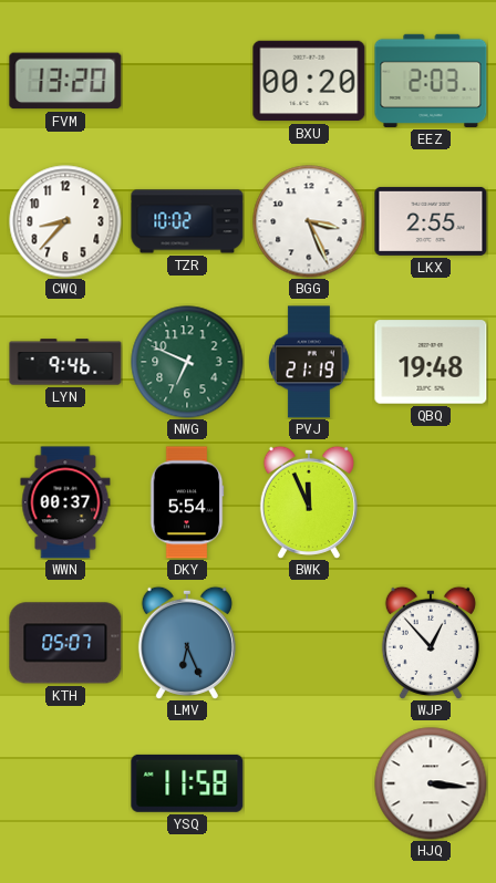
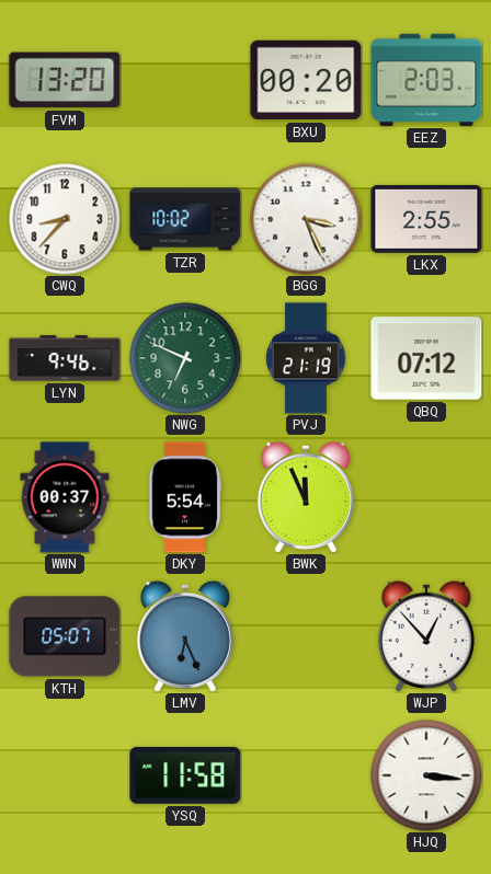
QBQ: 19:48 -> 07:12 (426, 358)
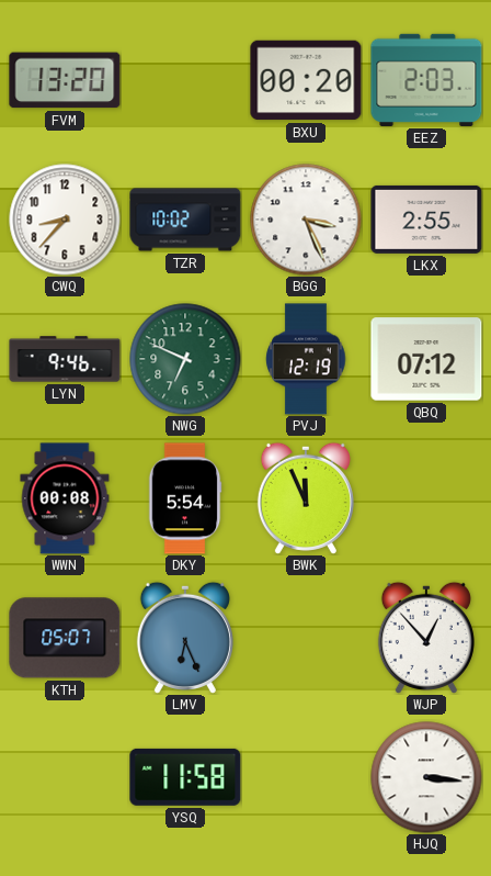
PVJ: 21:19 -> 12:19 (306, 359)
WWN: 00:37 -> 00:08 (65, 498)
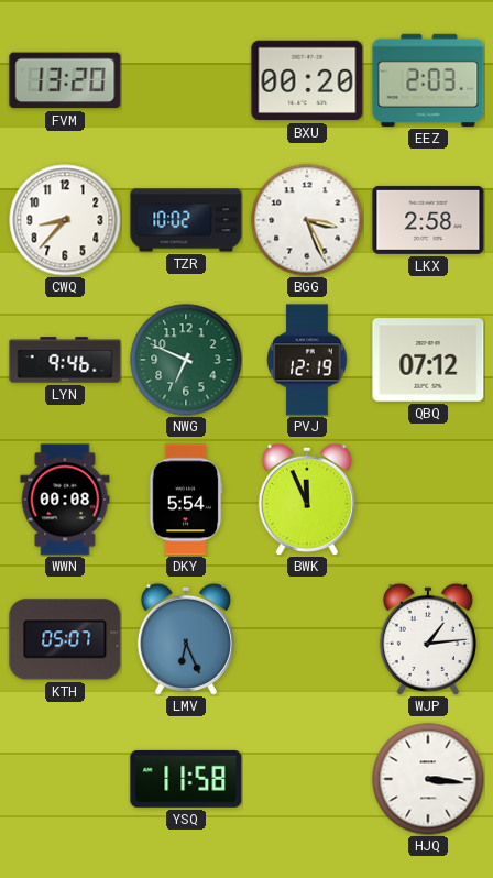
LKX: 2:55 -> 2:58 (428, 220)
WJP: 12:53 -> 1:14 (428, 639)
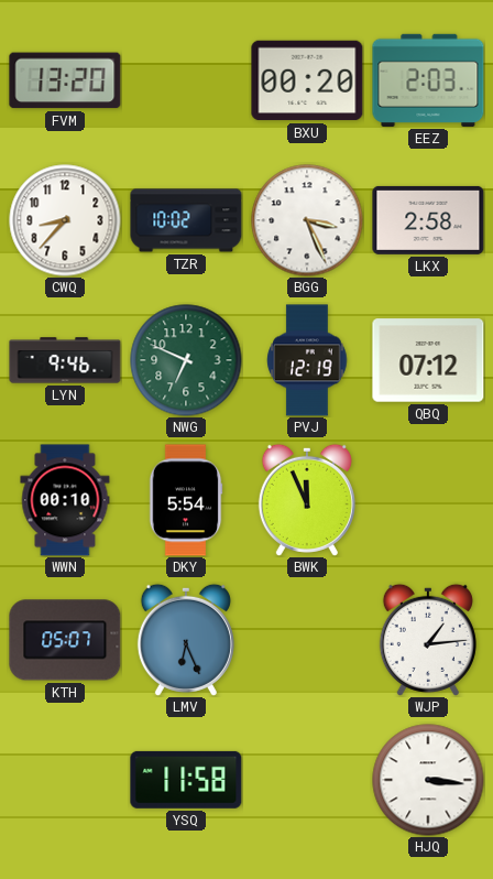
WWN: 00:08 -> 00:10 (65, 500)
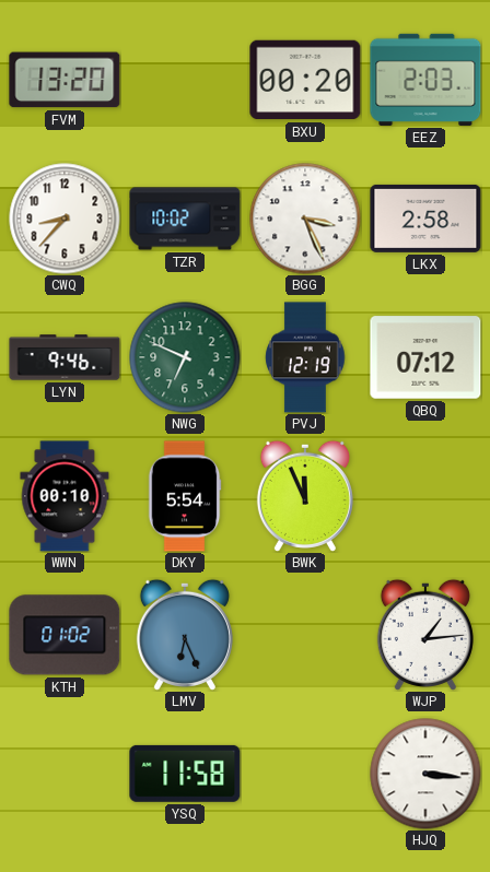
KTH: 05:07 -> 01:02 (65, 635)
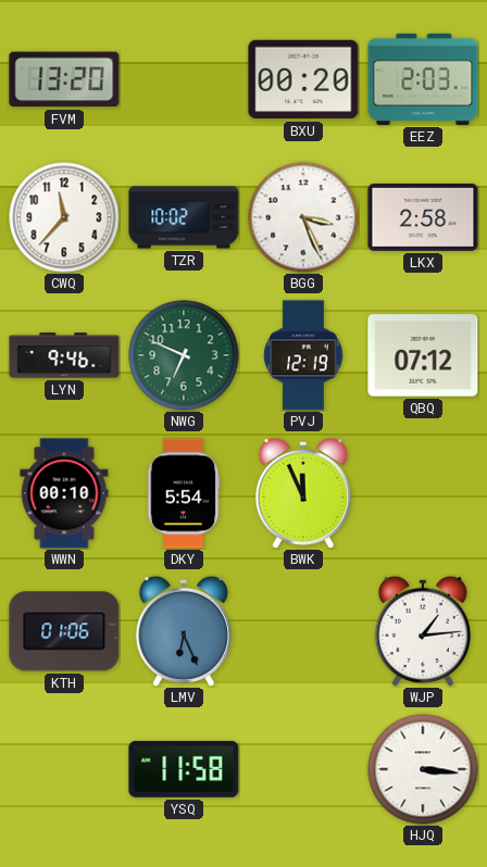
CWQ: 8:37 -> 11:37 (64, 217)
KTH: 01:02 -> 01:06 (64, 631)
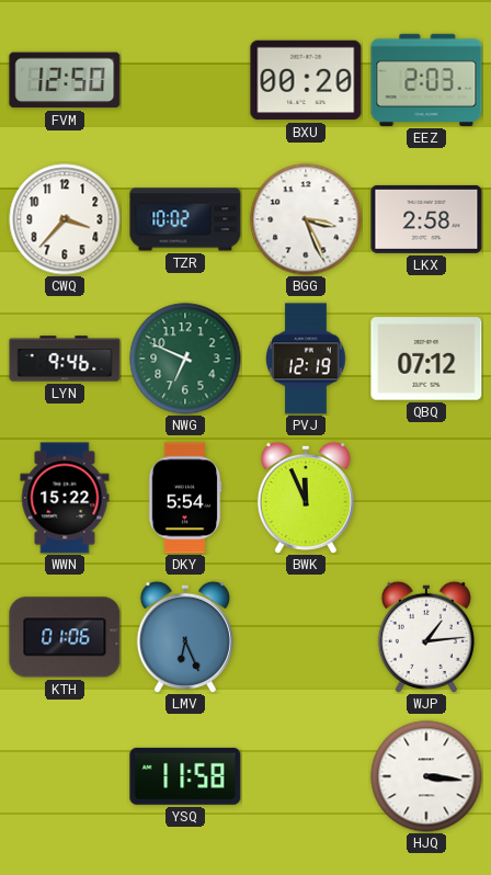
FVM: 13:20 -> 12:50 (65, 80)
CWQ: 11:37 -> 3:37 (65, 219)
WWN: 00:10 -> 15:22 (65, 498)
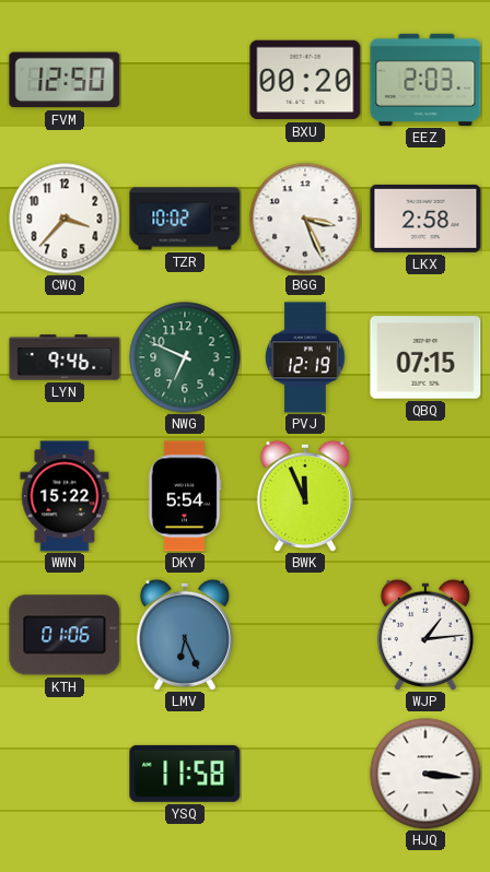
QBQ: 07:12 -> 07:15 (425, 357)
